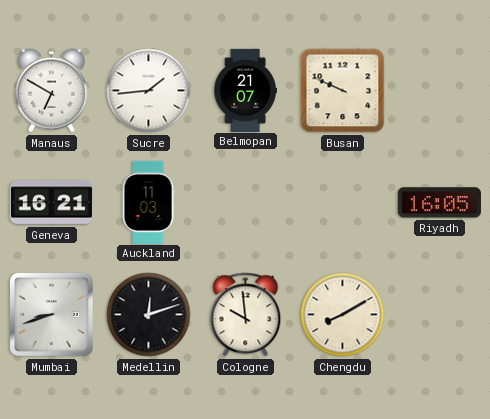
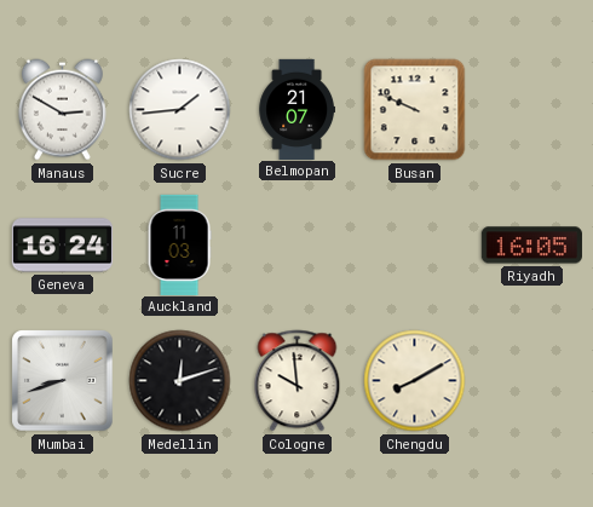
Manaus: 6:50 -> 2:50 (62, 110)
Geneva: 16:21 -> 16:24 (62, 246)
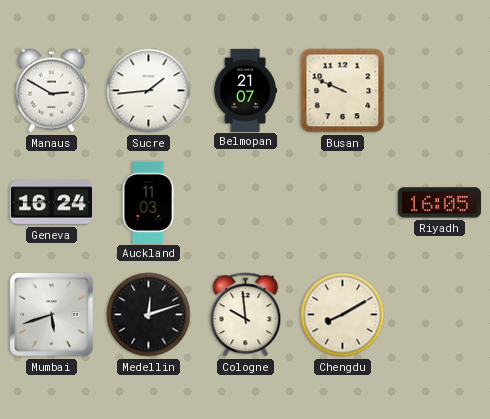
Mumbai: 8:42 -> 5:42 (52, 315)
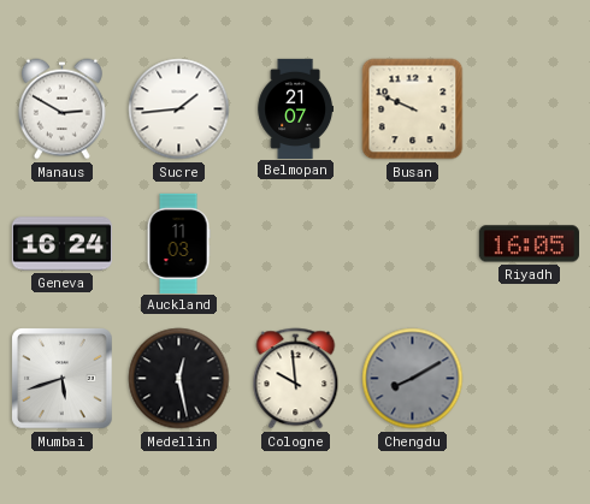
Medellin: 12:12 -> 12:28 (179, 379)
Chengdu dial: cream -> grey (413, 379)
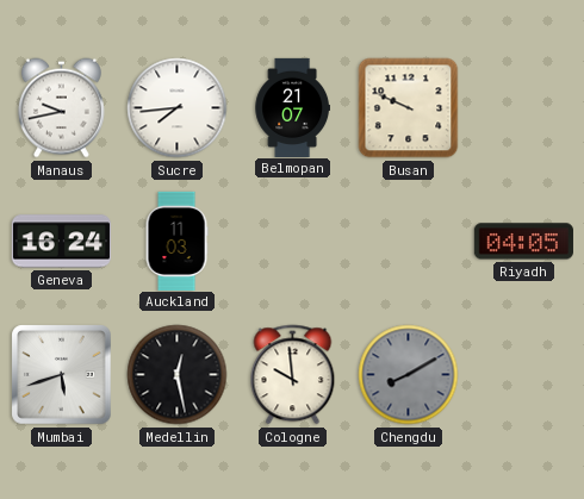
Manaus: 2:50 -> 9:43 (61, 108)
Sucre: 1:44 -> 7:44 (178, 108)
Riyadh: 16:05 -> 04:05 (523, 242)
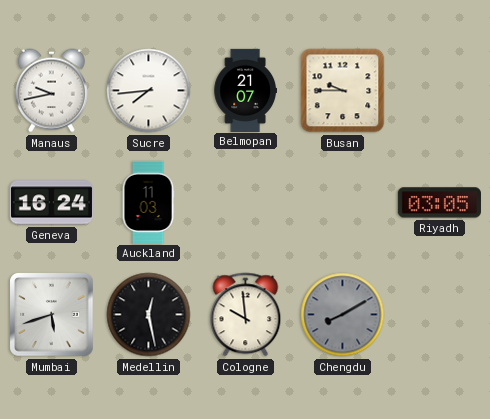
Busan: 9:49 -> 9:45 (343, 91)
Riyadh: 04:05 -> 03:05 (439, 203)
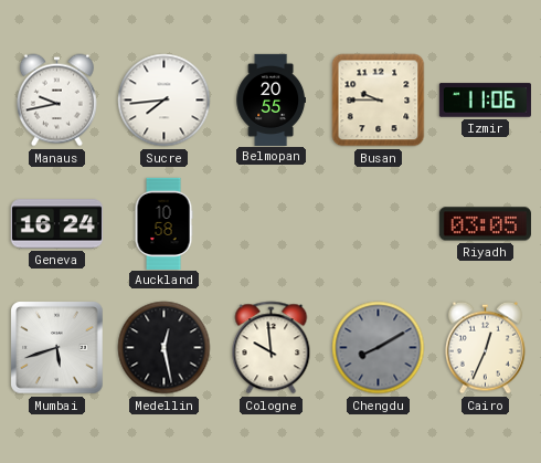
Belmopan: 21:07 -> 20:55 (270, 99)
Izmir: none -> 11:06 (485, 101)
Auckland: 11:03 -> 10:58 (163, 223)
Cairo: none -> 12:34 (485, 348)
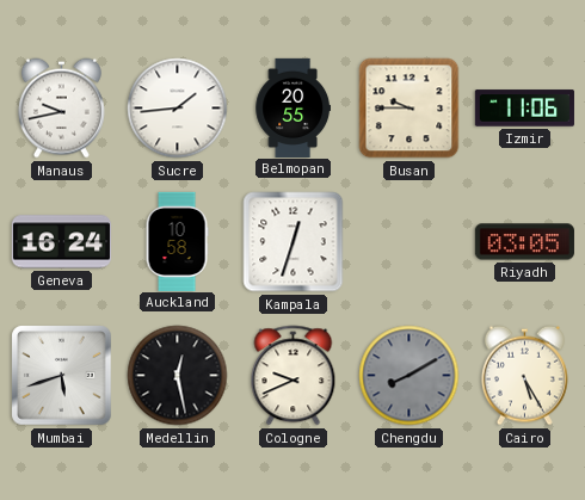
Sucre: 7:44 -> 1:44 (178, 109)
Kampala: none -> 12:33 (294, 242)
Cologne: 9:59 -> 9:41 (294, 376)
Cairo: 12:34 -> 5:25 (524, 376)
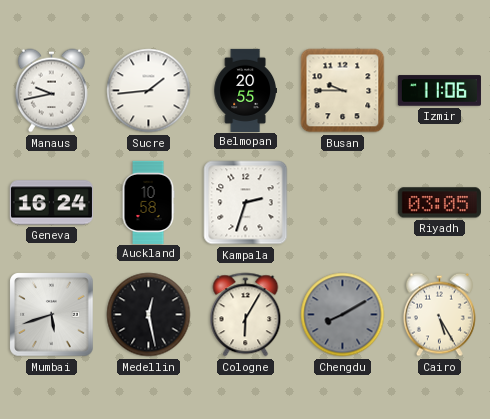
Kampala: 12:33 -> 2:33 (246, 203)
Cologne: 9:41 -> 6:05 (246, 315)
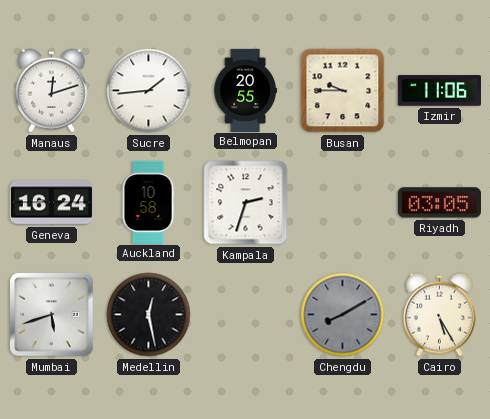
Manaus: 9:43 -> 12:12 (51, 91)
Cologne: 6:05 -> none (246, 315)
